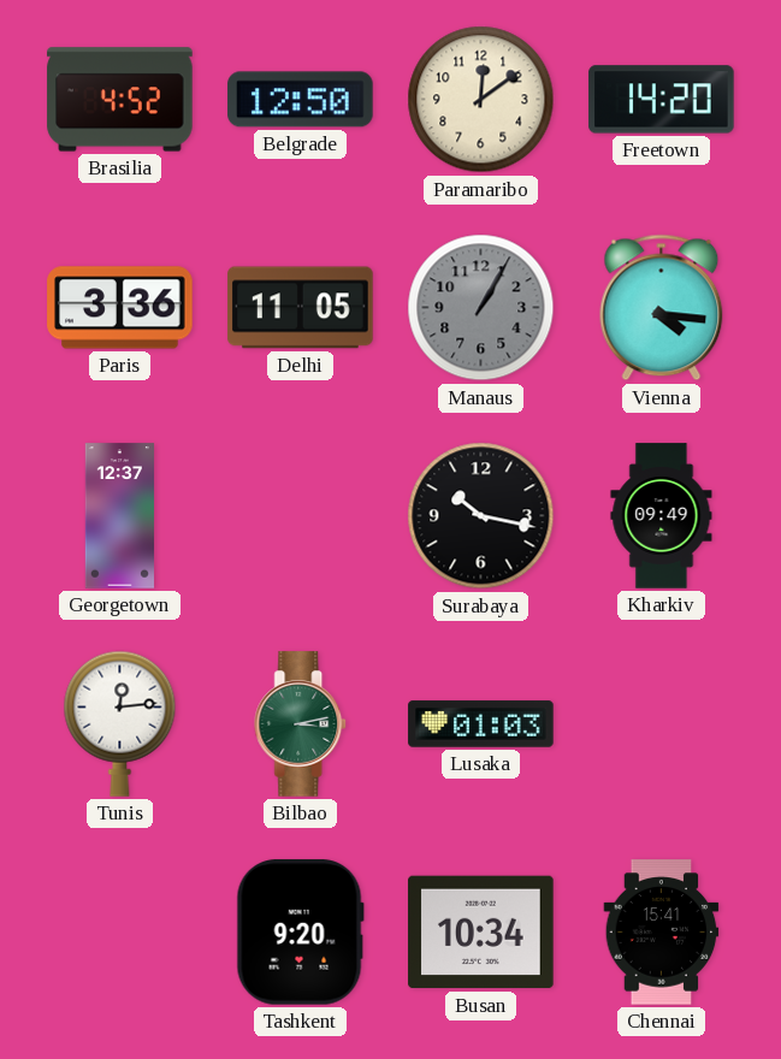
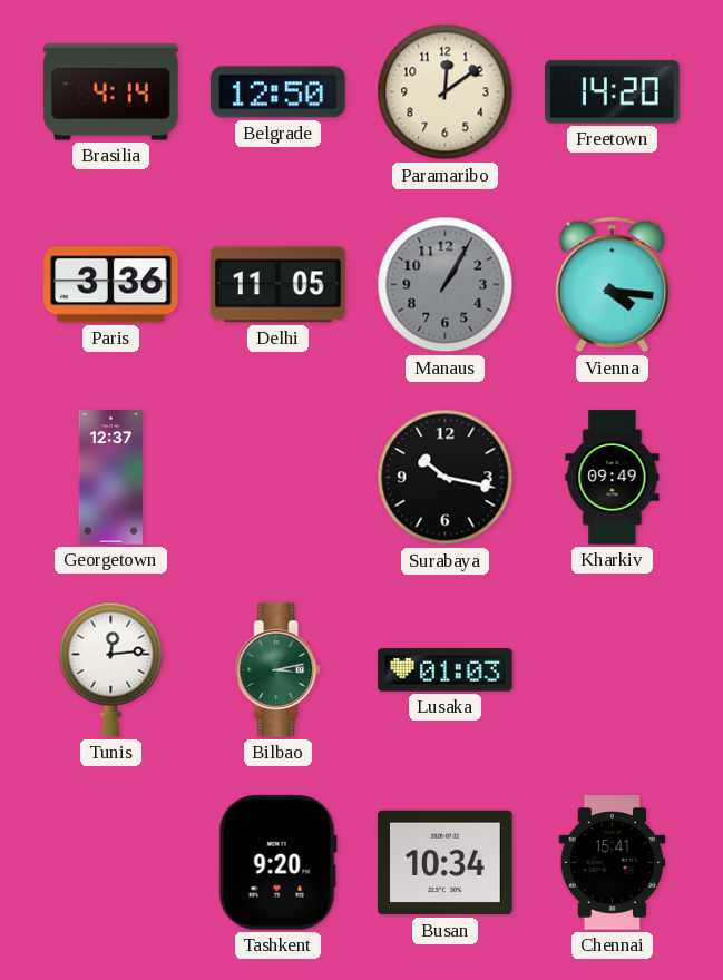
Brasilia: 4:52 -> 4:14 (111, 92)
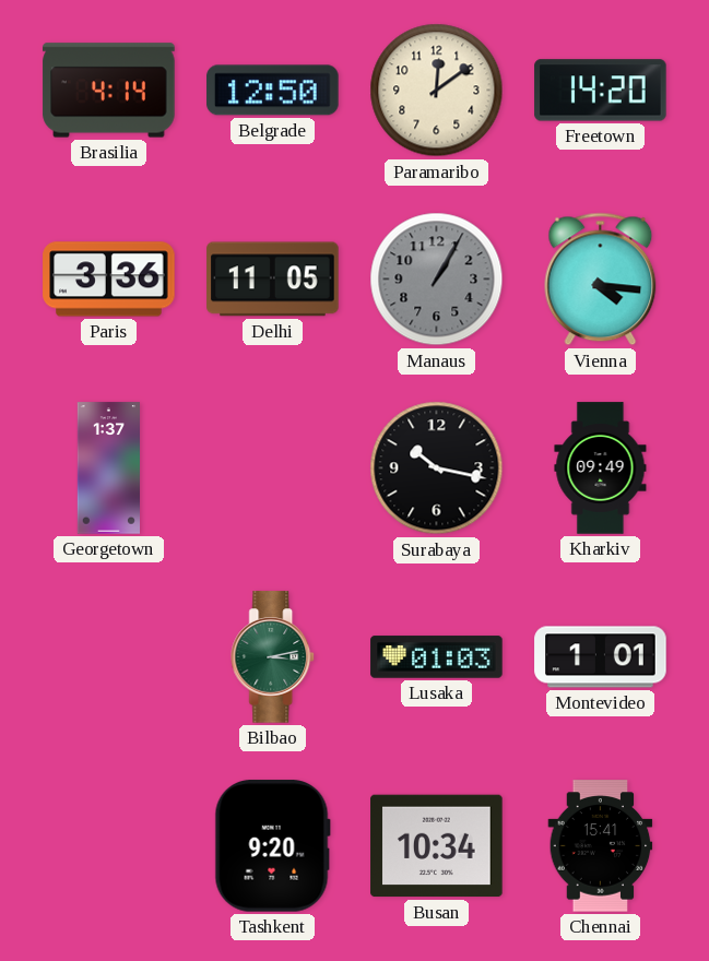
Georgetown: 12:37 -> 1:37 (108, 468)
Tunis: 12:14 -> none (111, 669)
Montevideo: none -> 1:01 (601, 657)
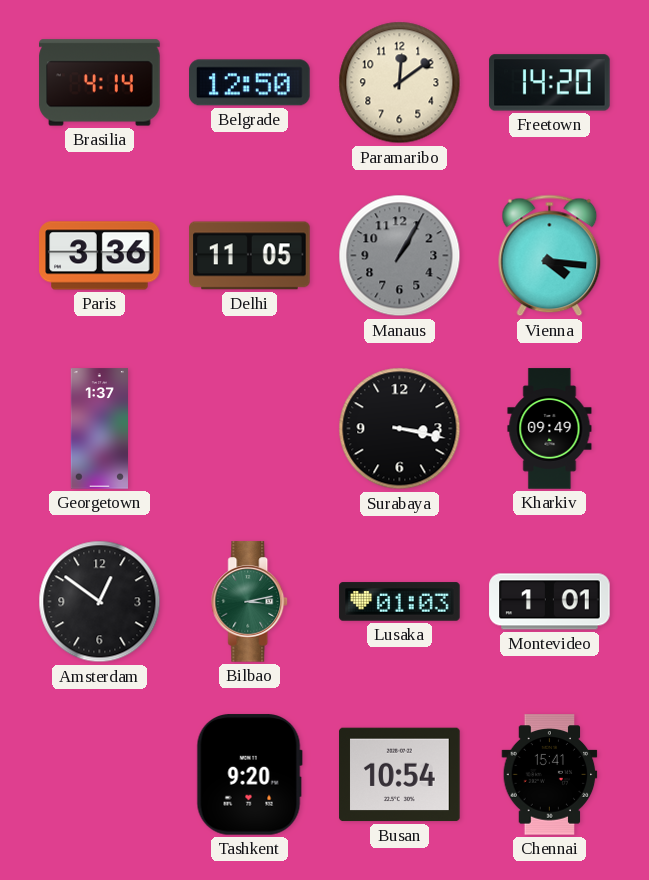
Surabaya: 10:17 -> 3:17 (400, 429)
Amsterdam: none -> 12:51 (100, 602)
Busan: 10:34 -> 10:54 (400, 775)
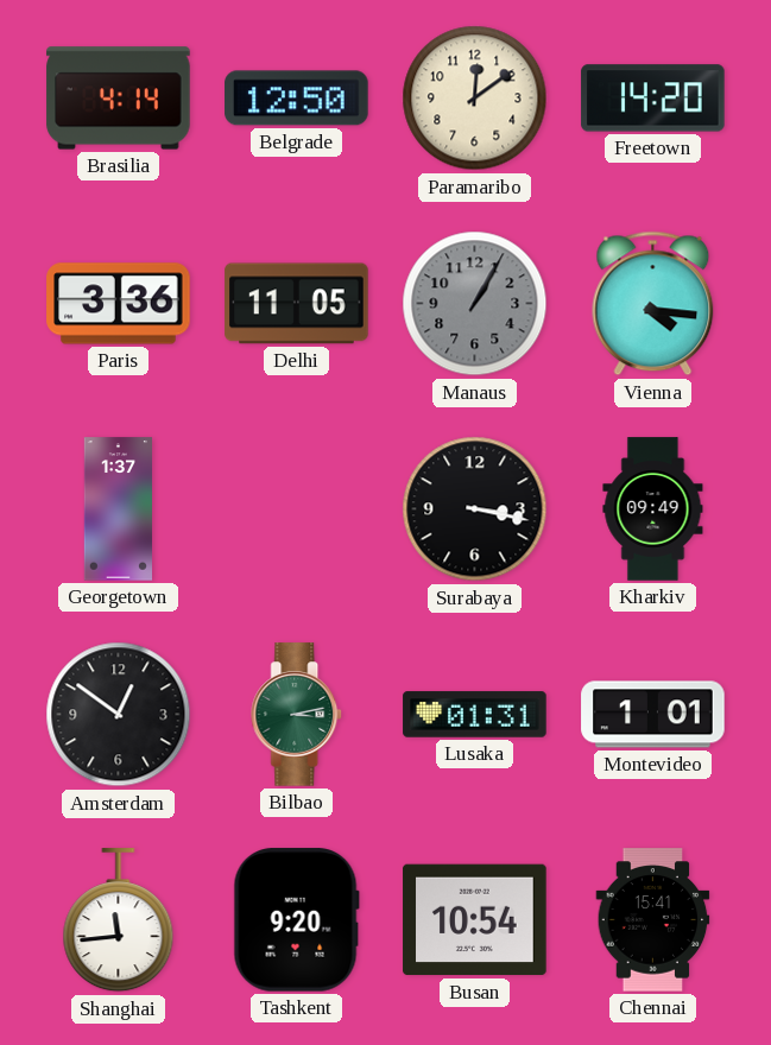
Lusaka: 01:03 -> 01:31 (475, 715)
Shanghai: none -> 11:44 (119, 920)
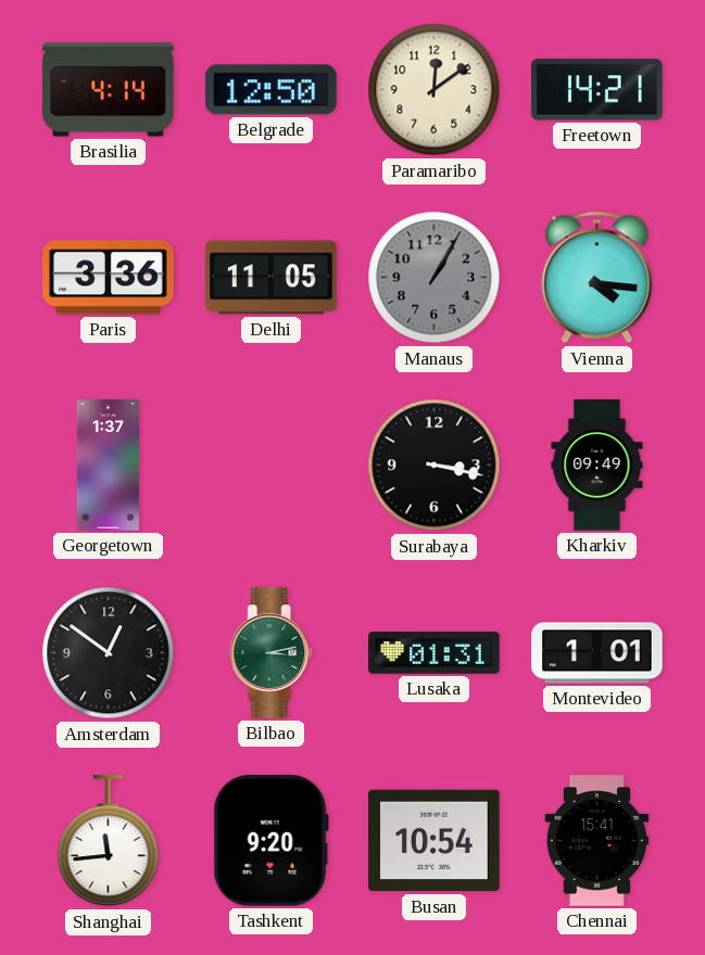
Freetown: 14:20 -> 14:21 (597, 90)
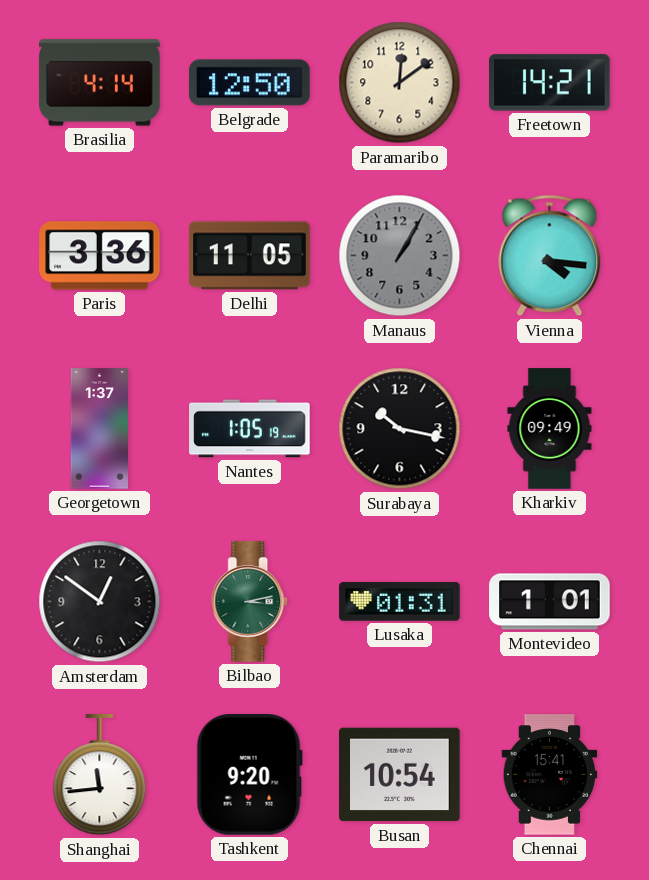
Nantes: none -> 1:05 (250, 429)
Surabaya: 3:17 -> 10:17 (400, 429)
